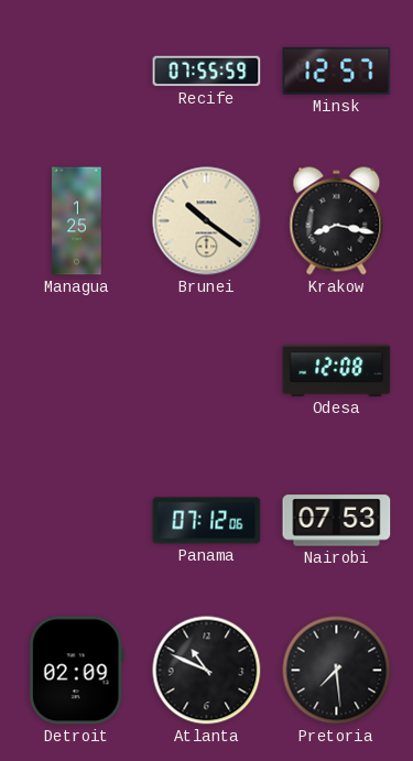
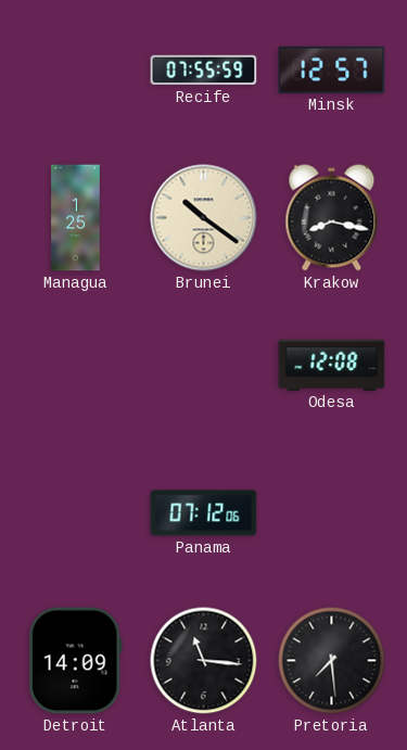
Nairobi: 07:53 -> none (337, 521)
Detroit: 02:09 -> 14:09 (75, 661)
Atlanta: 10:49 -> 11:16 (204, 661)
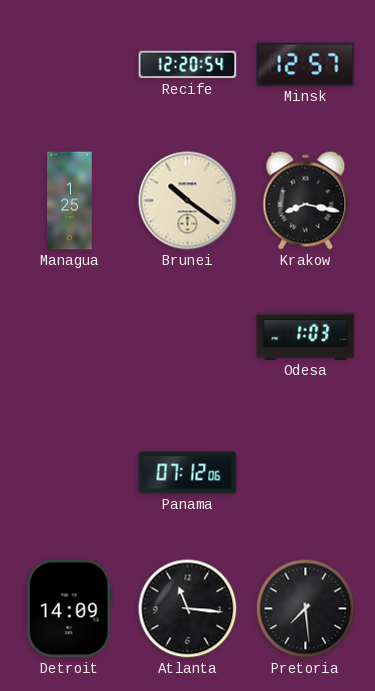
Recife: 07:55 -> 12:20 (188, 65)
Odesa: 12:08 -> 1:03 (306, 336)
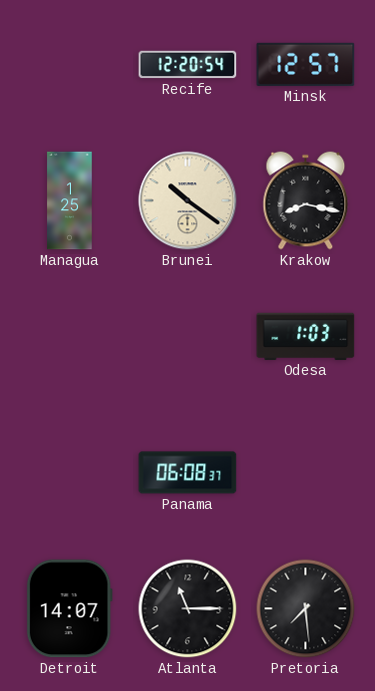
Panama: 07:12 -> 06:08 (188, 473)
Detroit: 14:09 -> 14:07 (69, 609)
Atlanta: 11:16 -> 11:15 (188, 609)
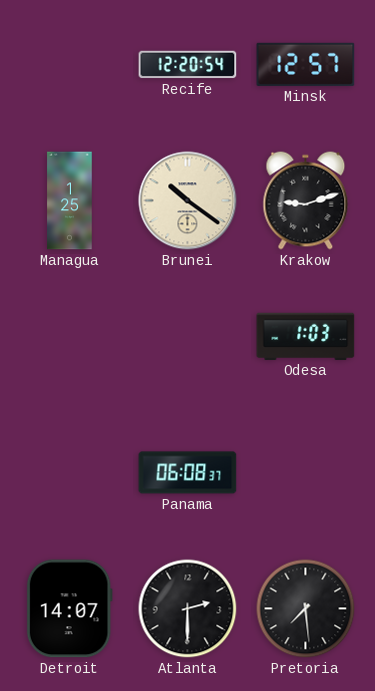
Krakow: 8:17 -> 9:12 (306, 201)
Atlanta: 11:15 -> 2:30 (188, 609)
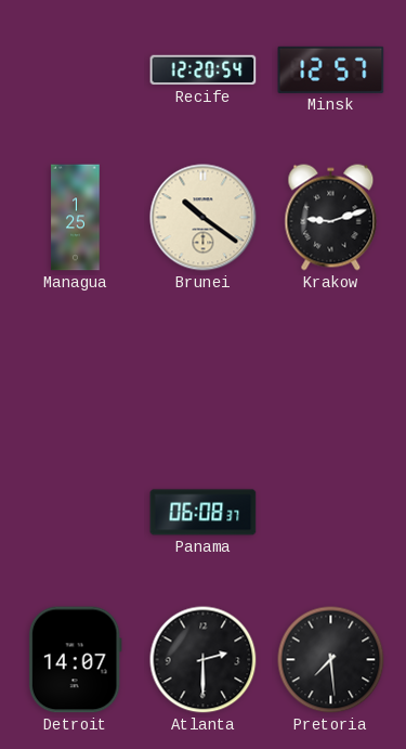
Odesa: 1:03 -> none (306, 336)
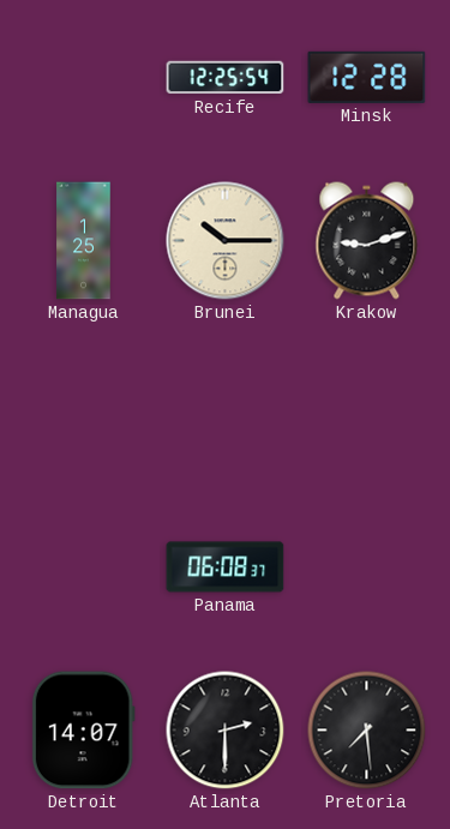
Recife: 12:20 -> 12:25 (226, 78)
Minsk: 12:57 -> 12:28 (367, 77)
Brunei: 10:21 -> 10:15 (226, 241)
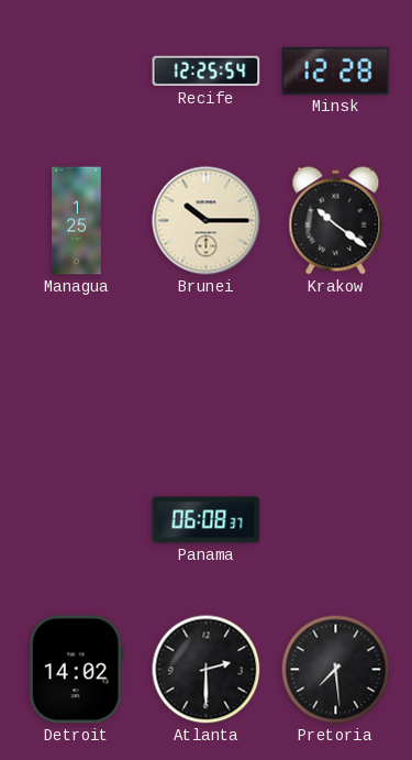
Krakow: 9:12 -> 10:21 (336, 221)
Detroit: 14:07 -> 14:02 (76, 670)
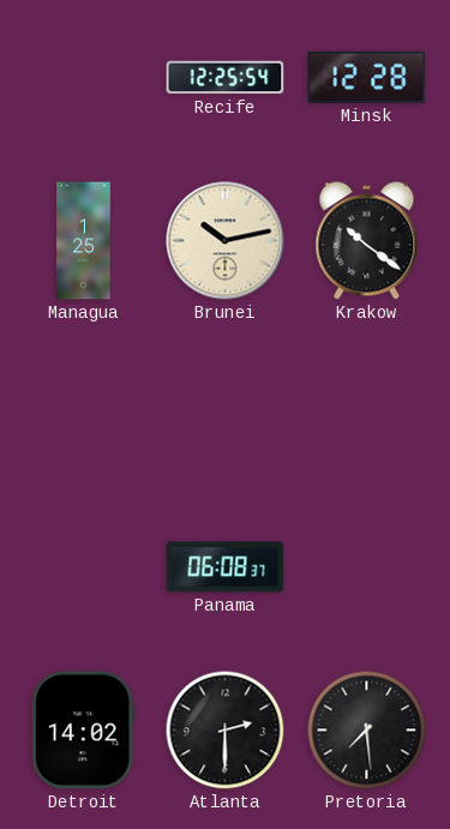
Brunei: 10:15 -> 10:13 (226, 241)
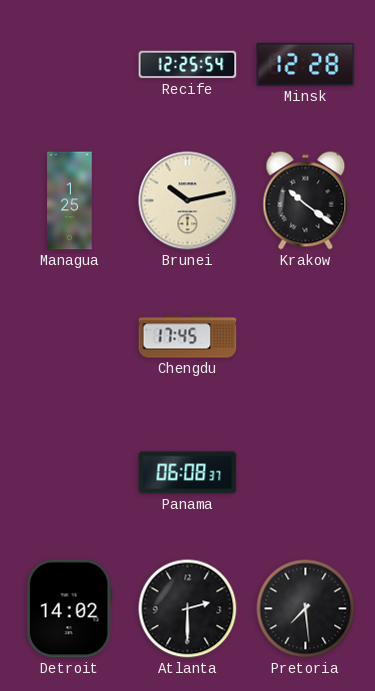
Chengdu: none -> 17:45 (188, 337)
